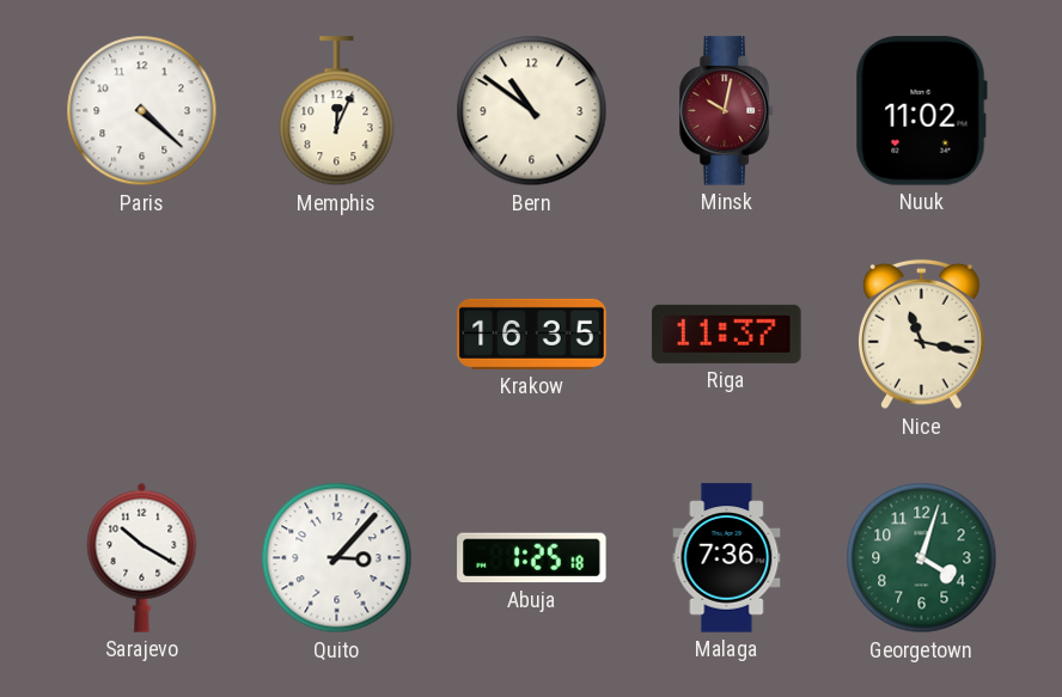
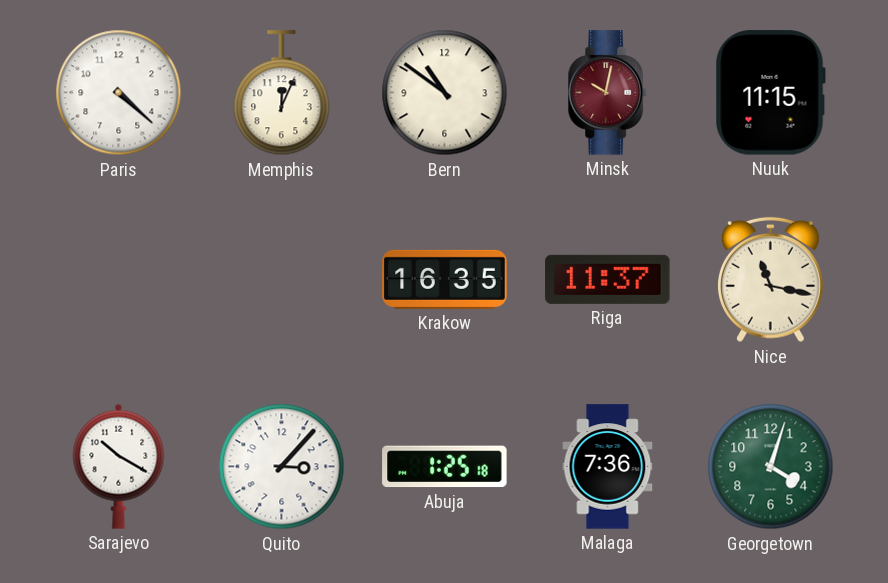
Nuuk: 11:02 -> 11:15 (770, 93)
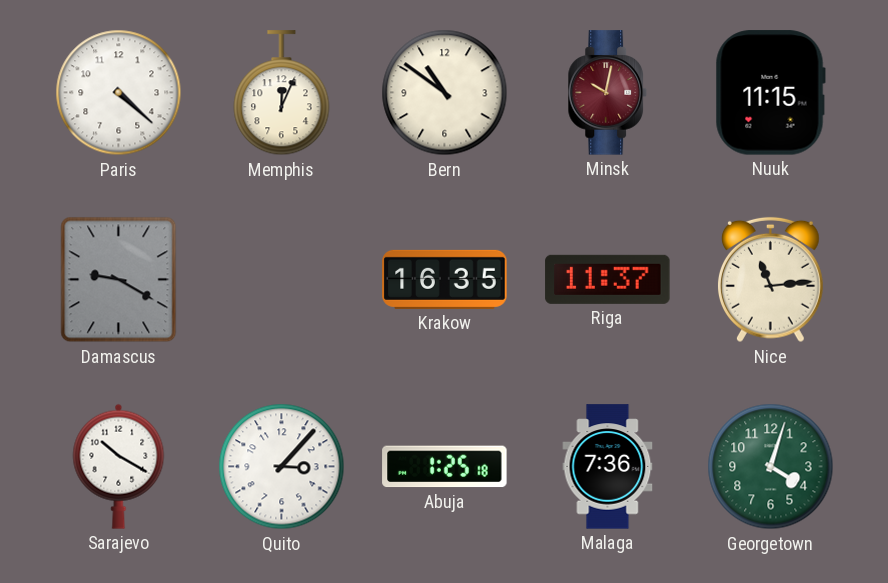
Damascus: none -> 9:20 (119, 280)
Nice: 11:17 -> 11:14 (770, 280)
